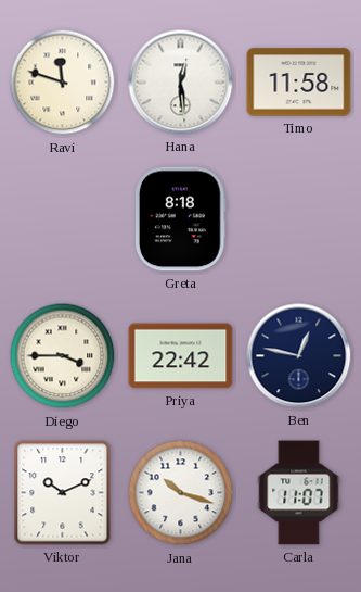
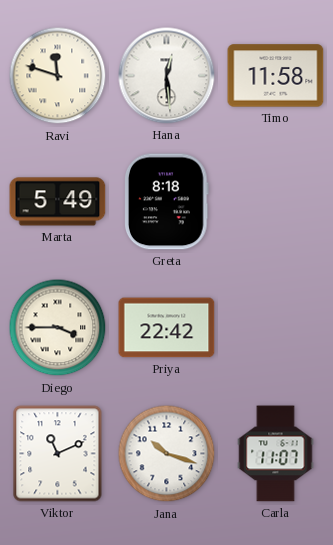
Marta: none -> 5:49 (58, 202)
Ben: 12:47 -> none (299, 356)
Viktor: 10:11 -> 11:11 (58, 454)
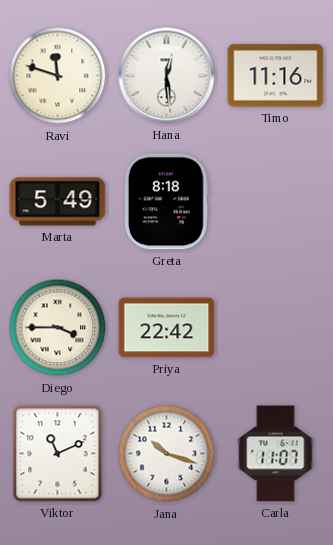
Timo: 11:58 -> 11:16 (276, 76)
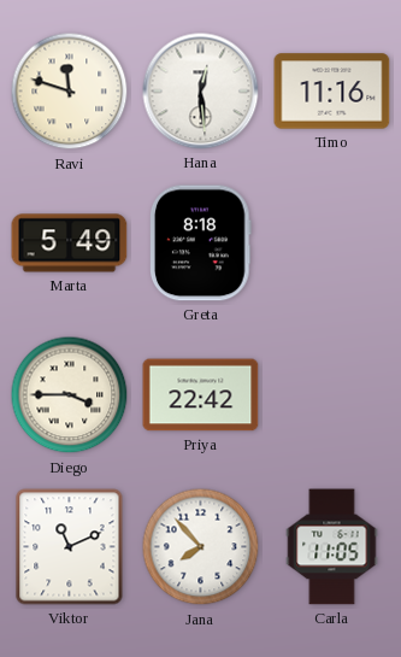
Jana: 10:18 -> 7:53 (201, 547)
Carla: 11:07 -> 11:05 (332, 547)
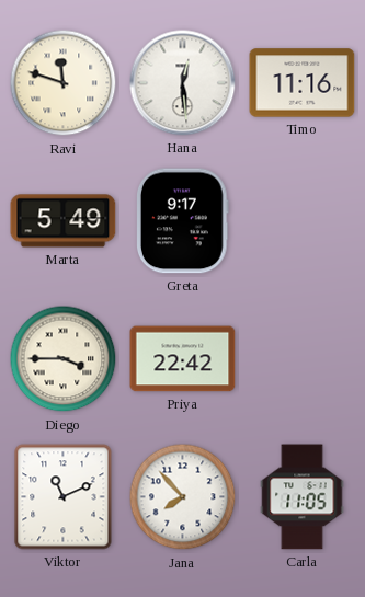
Greta: 8:18 -> 9:17 (183, 221)
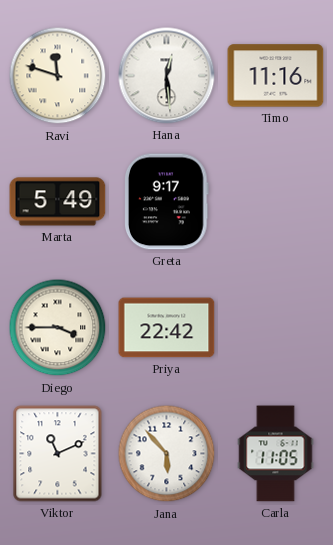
Jana: 7:53 -> 5:53 (167, 454)
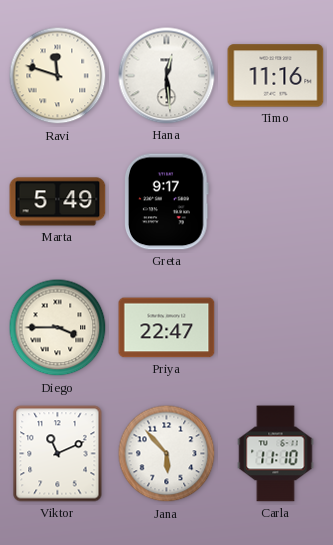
Priya: 22:42 -> 22:47 (167, 328)
Carla: 11:05 -> 11:10 (276, 454)
